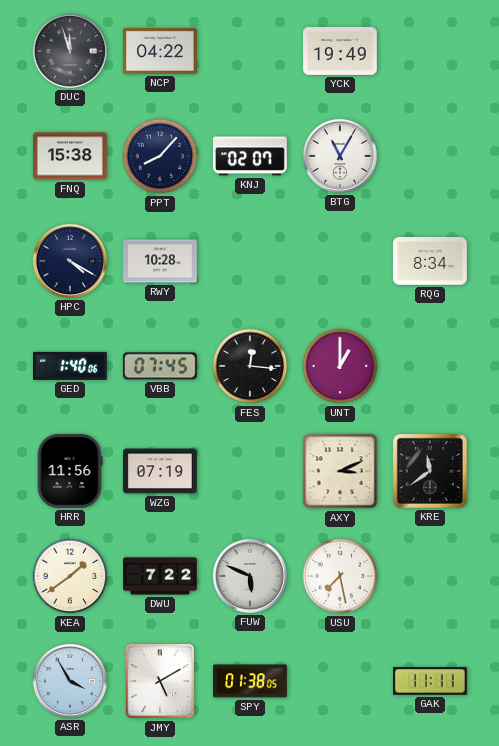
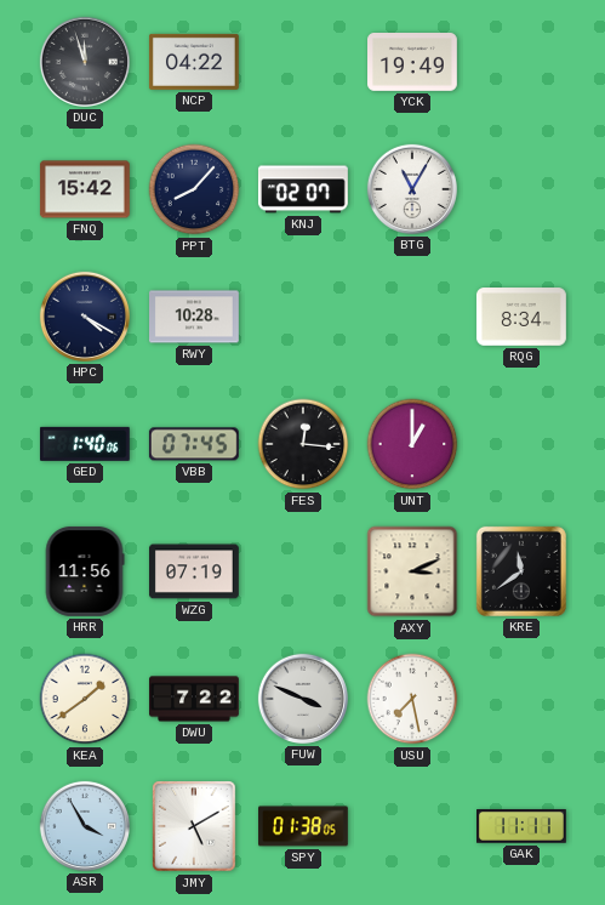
FNQ: 15:38 -> 15:42 (85, 189)
FUW: 5:49 -> 3:49 (303, 699)
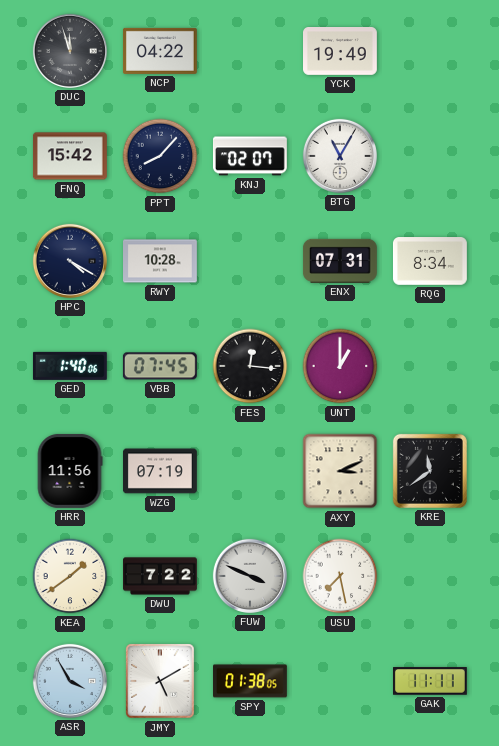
ENX: none -> 07:31 (340, 261)
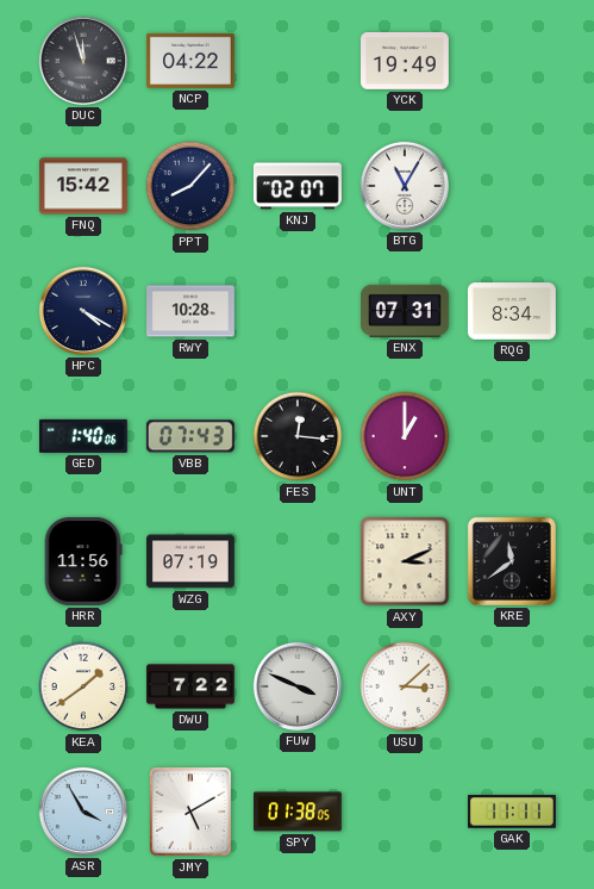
VBB: 07:45 -> 07:43 (190, 436)
USU: 7:28 -> 3:08 (405, 686)
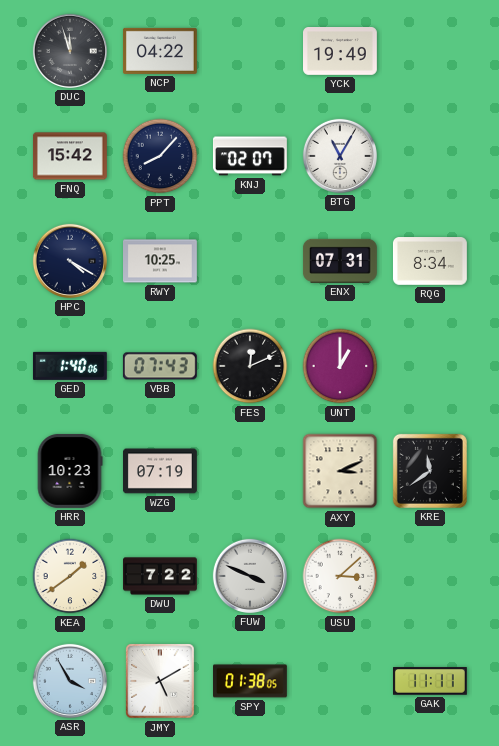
RWY: 10:28 -> 10:25 (161, 261)
FES: 12:16 -> 12:11 (250, 366)
HRR: 11:56 -> 10:23 (70, 471)
